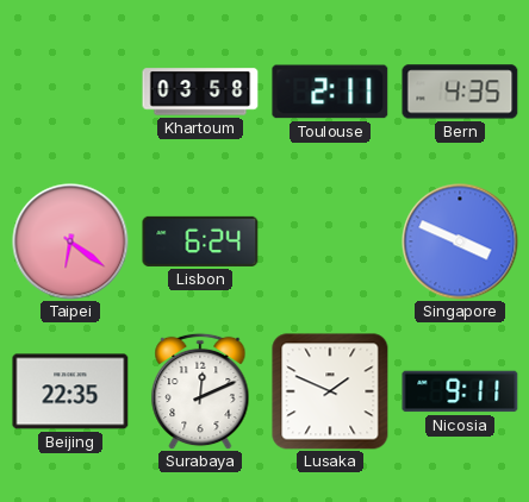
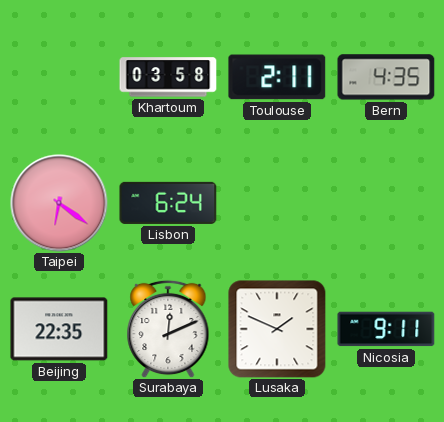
Singapore: 3:49 -> none (460, 241)
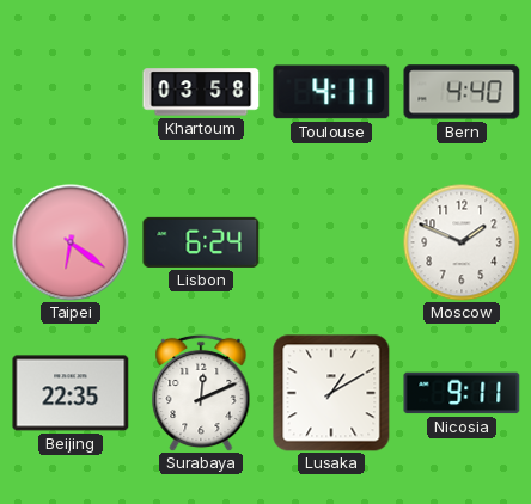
Toulouse: 2:11 -> 4:11 (331, 92)
Bern: 4:35 -> 4:40 (462, 92)
Moscow: none -> 1:49 (462, 242)
Lusaka: 1:49 -> 1:10 (331, 393)
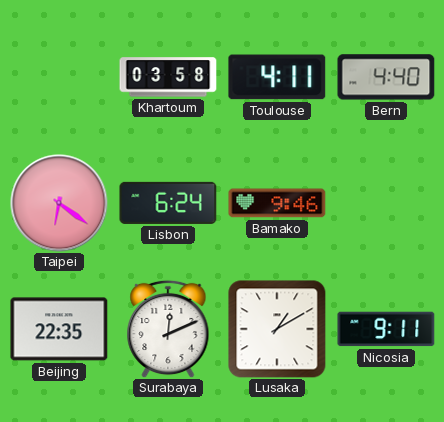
Bamako: none -> 9:46 (277, 203)
Moscow: 1:49 -> none (462, 242)
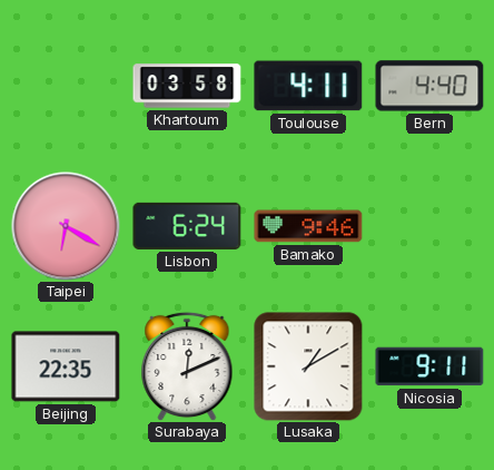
Taipei: 6:21 -> 6:20 (66, 226)
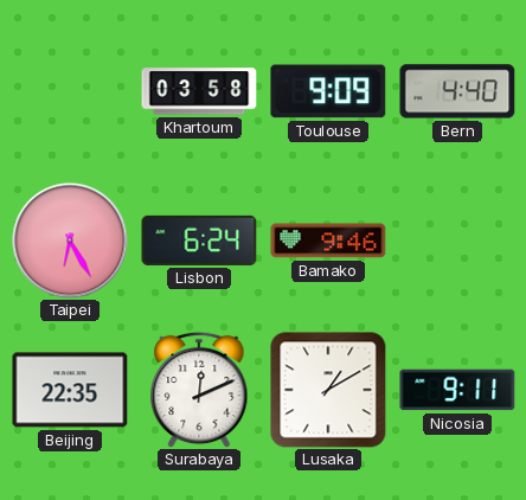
Toulouse: 4:11 -> 9:09 (328, 91)
Taipei: 6:20 -> 6:25 (70, 241)
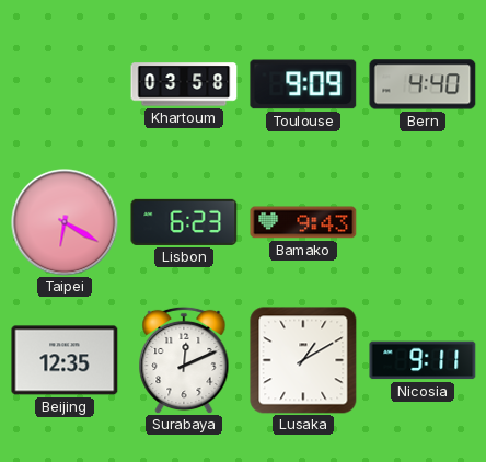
Taipei: 6:25 -> 6:20 (65, 222)
Lisbon: 6:24 -> 6:23 (184, 222)
Bamako: 9:46 -> 9:43 (303, 222)
Beijing: 22:35 -> 12:35 (65, 360)
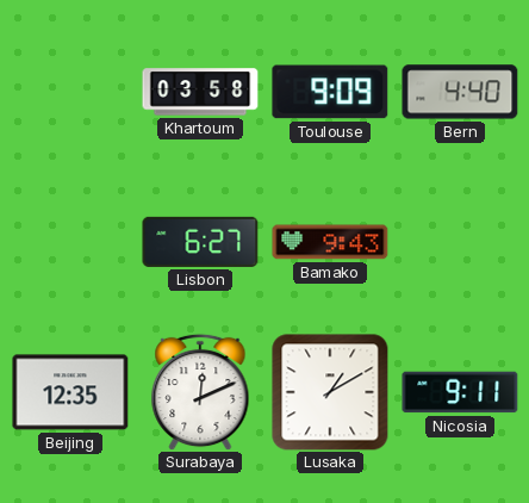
Taipei: 6:20 -> none (65, 222)
Lisbon: 6:23 -> 6:27 (200, 242)
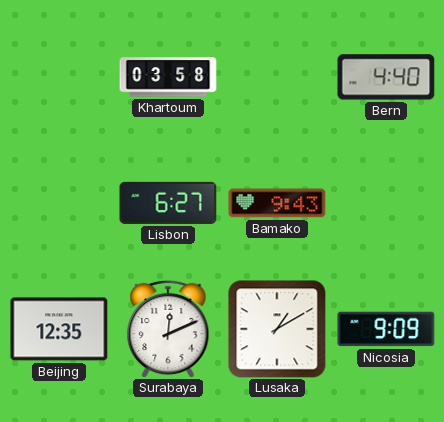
Toulouse: 9:09 -> none (330, 92)
Nicosia: 9:11 -> 9:09 (386, 329)
